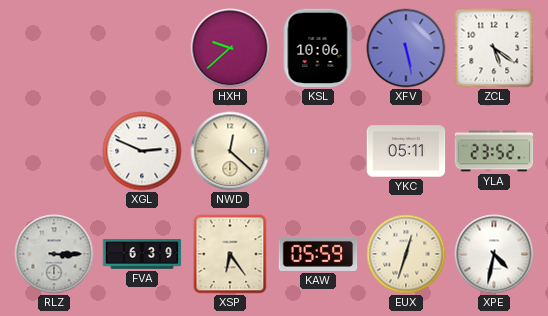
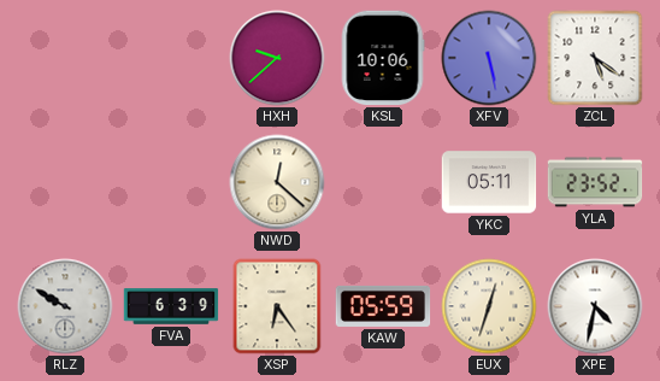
XGL: 2:49 -> none (142, 151)
RLZ: 3:15 -> 9:50 (65, 306)
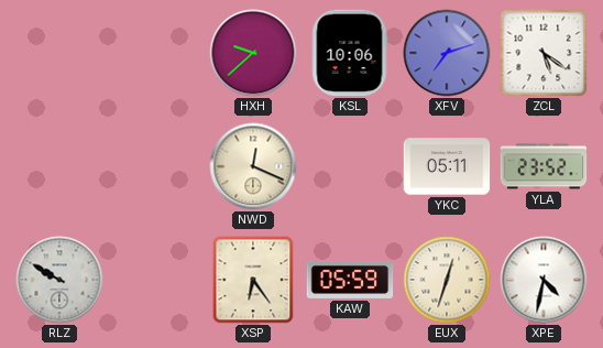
XFV: 5:28 -> 7:12 (447, 53)
NWD: 12:22 -> 12:19 (253, 166)
FVA: 6:39 -> none (171, 306)
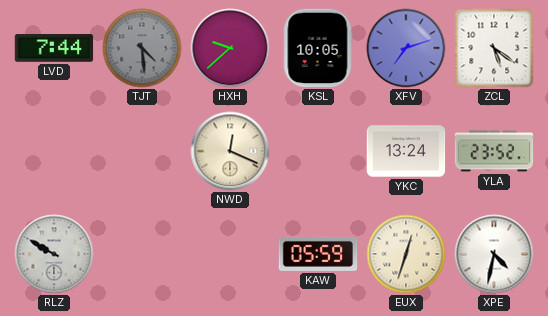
LVD: none -> 7:44 (54, 48)
TJT: none -> 4:29 (142, 48)
KSL: 10:06 -> 10:05 (318, 48)
YKC: 05:11 -> 13:24 (406, 151)
XSP: 6:24 -> none (253, 280)
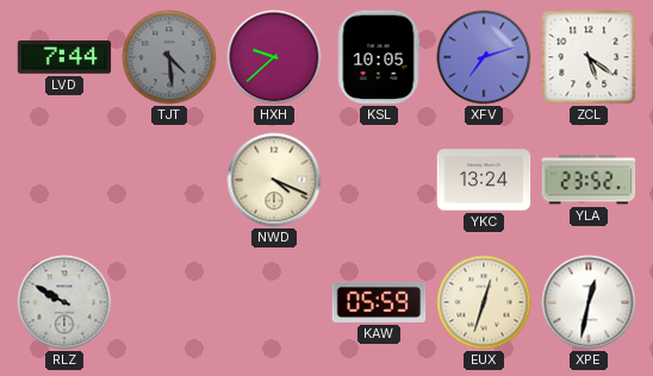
NWD: 12:19 -> 4:19 (274, 180)
XPE: 4:32 -> 12:32 (589, 302)
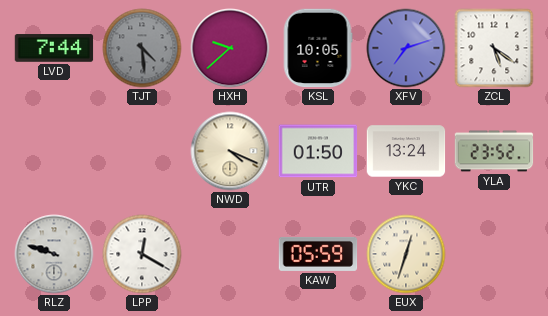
UTR: none -> 01:50 (318, 151)
RLZ: 9:50 -> 9:48 (54, 254)
LPP: none -> 12:20 (142, 254)
XPE: 12:32 -> none (589, 302)
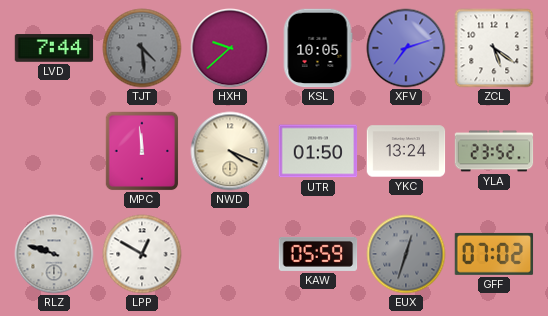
MPC: none -> 11:59 (142, 151)
LPP: 12:20 -> 12:50 (142, 254)
EUX dial: cream -> grey (406, 254)
GFF: none -> 07:02 (494, 254)
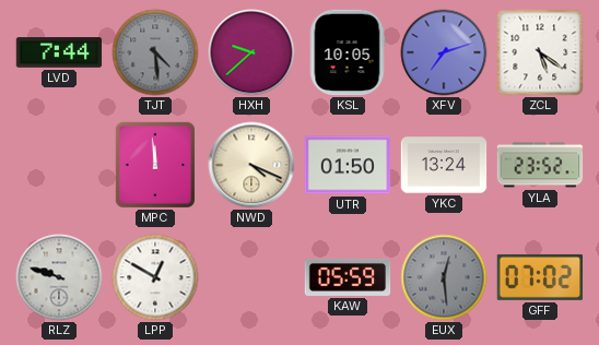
EUX: 12:33 -> 12:29 (444, 277)
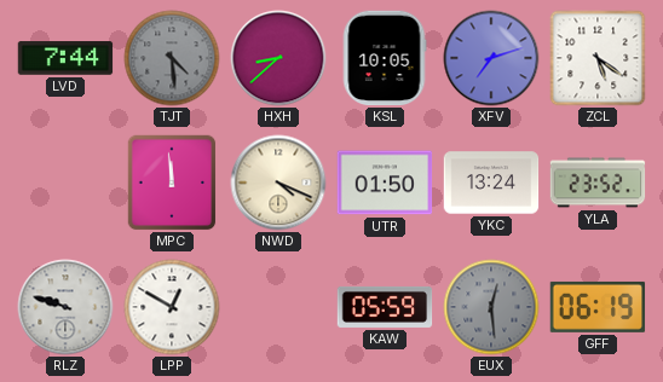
HXH: 9:38 -> 8:38 (278, 58)
GFF: 07:02 -> 06:19 (598, 307)
